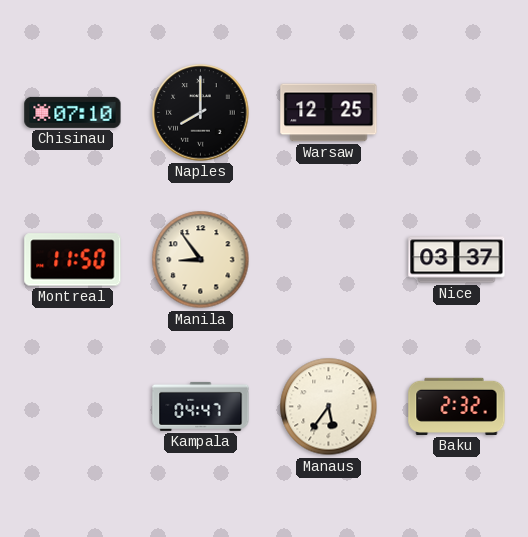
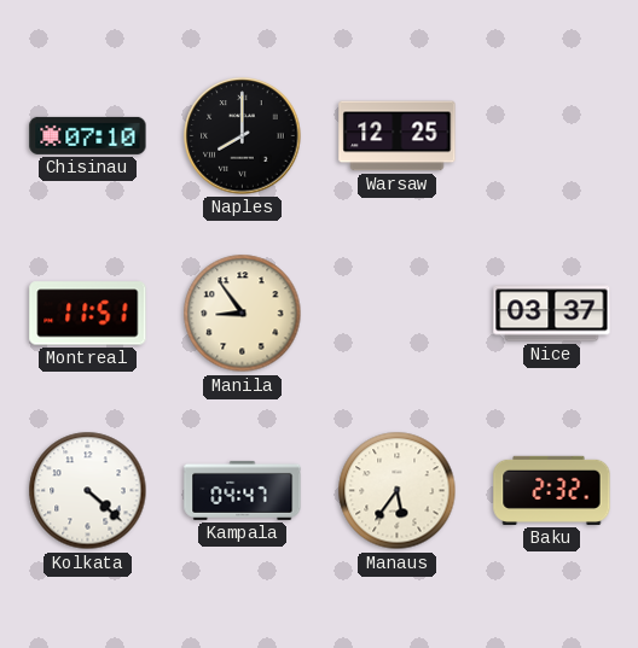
Montreal: 11:50 -> 11:51 (88, 314)
Kolkata: none -> 4:22 (88, 491)
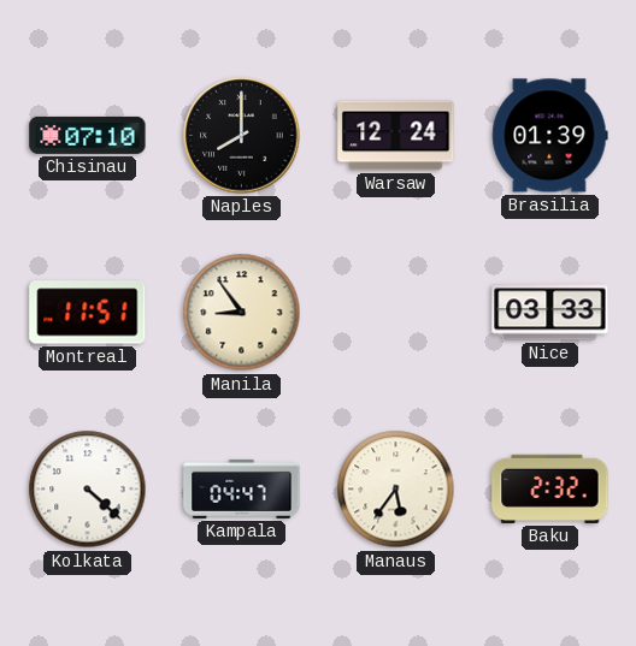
Warsaw: 12:25 -> 12:24 (396, 136)
Brasilia: none -> 01:39 (550, 136)
Nice: 03:37 -> 03:33 (550, 313)
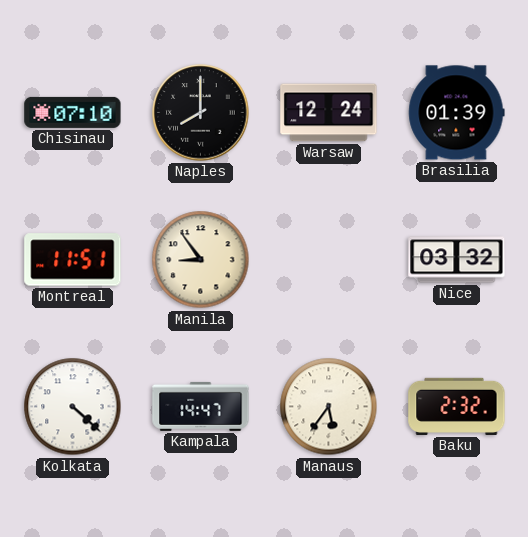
Nice: 03:33 -> 03:32 (457, 260)
Kampala: 04:47 -> 14:47 (201, 406)
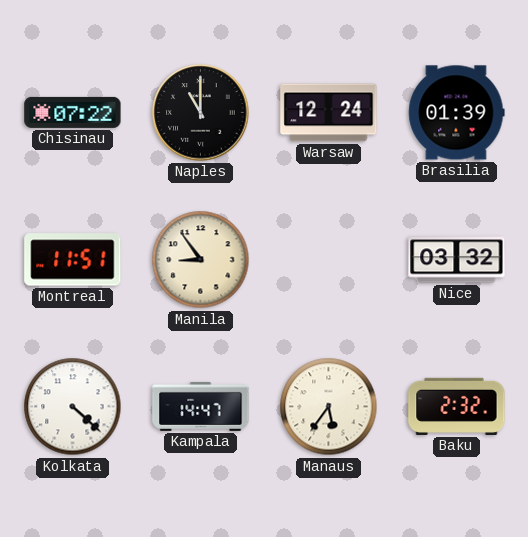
Chisinau: 07:10 -> 07:22 (73, 112)
Naples: 8:00 -> 11:00 (201, 113)
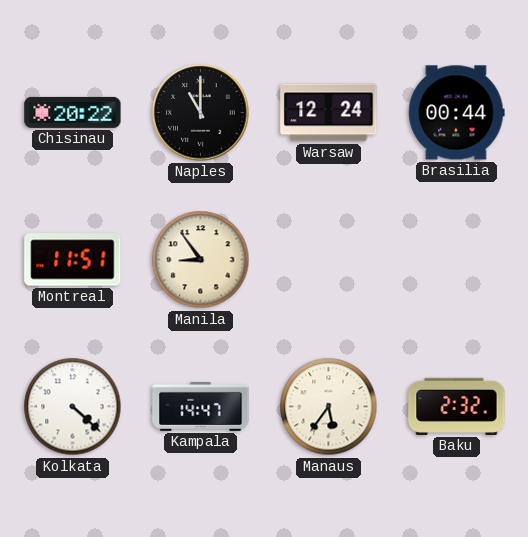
Chisinau: 07:22 -> 20:22 (73, 112)
Brasilia: 01:39 -> 00:44 (457, 113)
Nice: 03:32 -> none (457, 260)
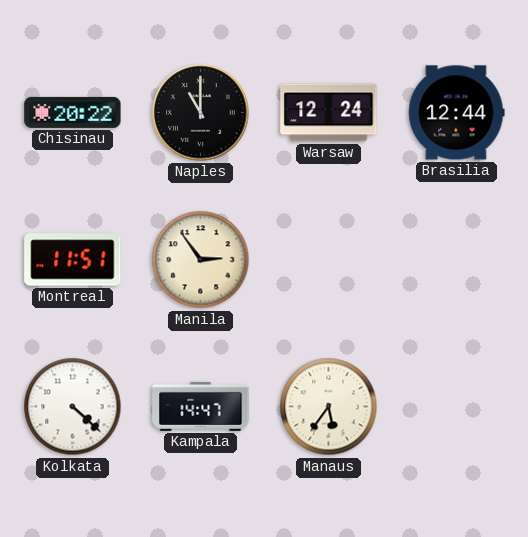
Brasilia: 00:44 -> 12:44 (457, 113)
Manila: 8:54 -> 2:54 (201, 260)
Baku: 2:32 -> none (457, 406)
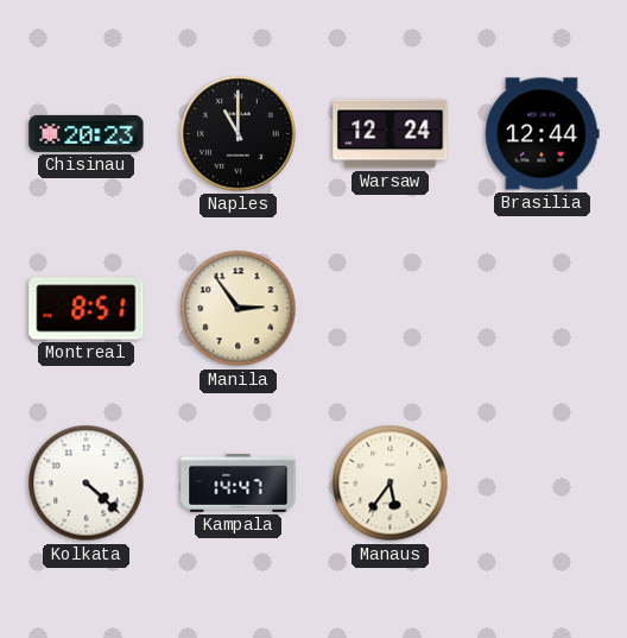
Chisinau: 20:22 -> 20:23 (87, 133)
Montreal: 11:51 -> 8:51 (87, 309)
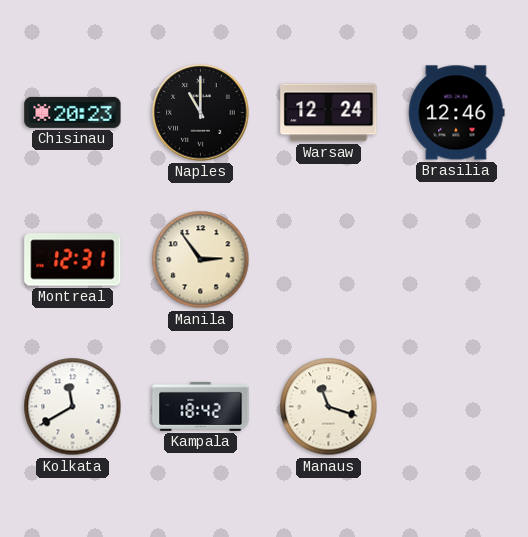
Brasilia: 12:44 -> 12:46 (457, 113)
Montreal: 8:51 -> 12:31 (73, 260)
Kolkata: 4:22 -> 11:40 (73, 407)
Kampala: 14:47 -> 18:42 (201, 406)
Manaus: 5:36 -> 11:18 (329, 407)
